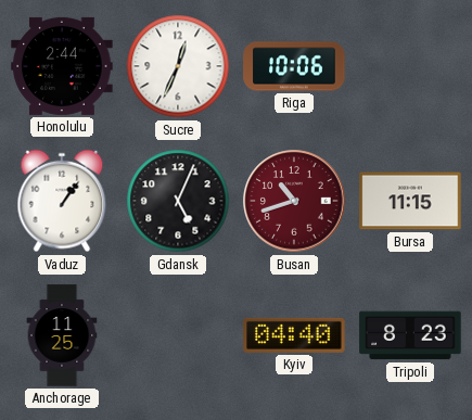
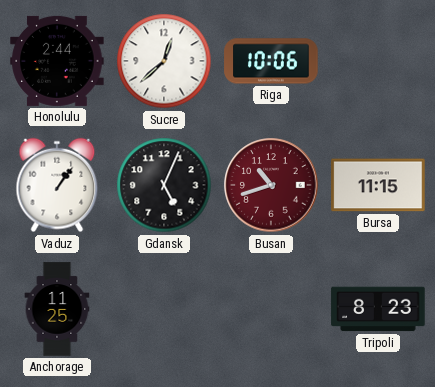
Sucre: 12:34 -> 12:38 (164, 61)
Kyiv: 04:40 -> none (294, 335)
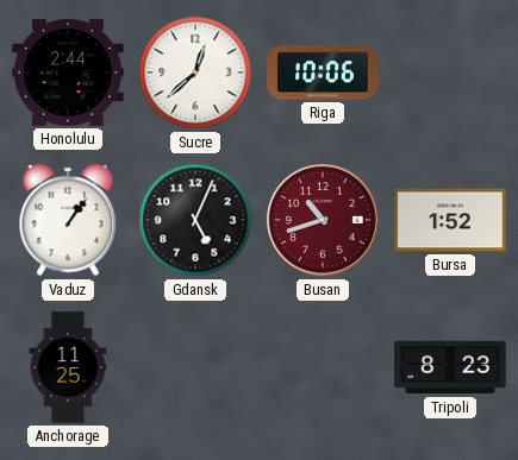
Bursa: 11:15 -> 1:52 (450, 220)
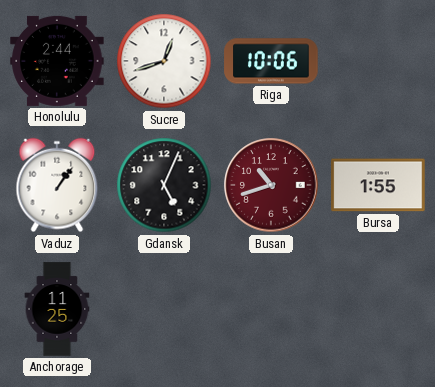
Sucre: 12:38 -> 12:42 (164, 61)
Bursa: 1:52 -> 1:55 (378, 185)
Tripoli: 8:23 -> none (450, 367)
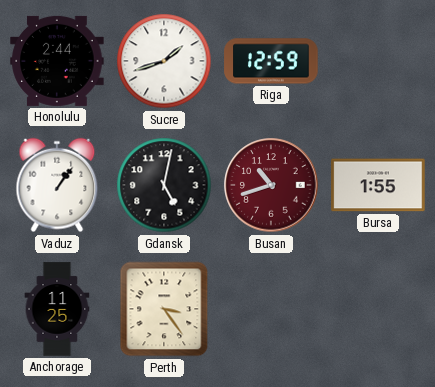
Sucre: 12:42 -> 1:42 (164, 61)
Riga: 10:06 -> 12:59 (271, 61)
Gdansk: 5:04 -> 5:02 (164, 185)
Perth: none -> 3:24 (164, 309)
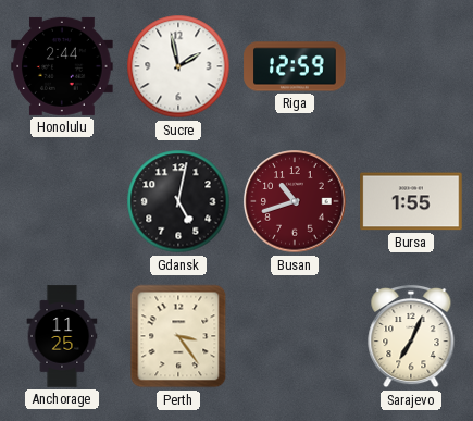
Sucre: 1:42 -> 1:58 (178, 66)
Vaduz: 1:06 -> none (57, 185)
Sarajevo: none -> 7:04 (411, 336)
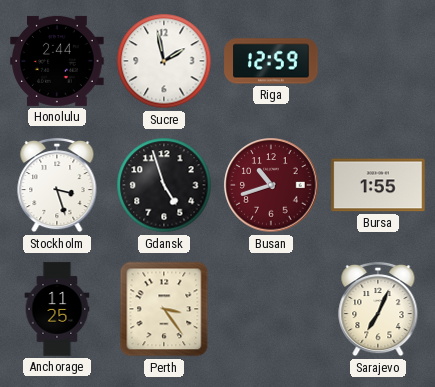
Stockholm: none -> 3:27 (57, 185)
Gdansk: 5:02 -> 4:57 (164, 185)
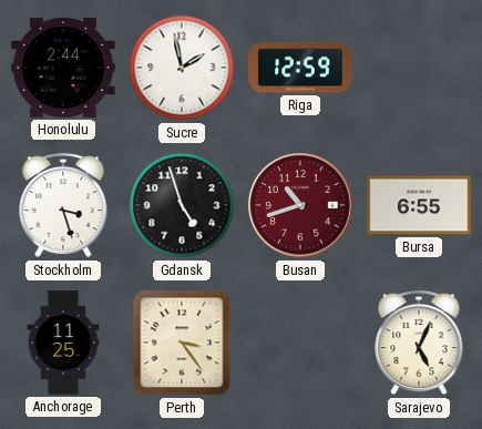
Bursa: 1:55 -> 6:55 (419, 205)
Sarajevo: 7:04 -> 5:04 (419, 343)
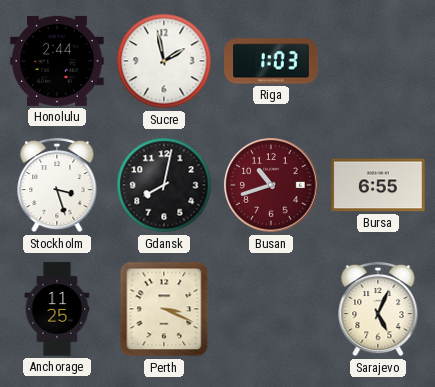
Riga: 12:59 -> 1:03 (271, 61)
Gdansk: 4:57 -> 8:02 (164, 185)
Perth: 3:24 -> 3:19 (164, 309)
